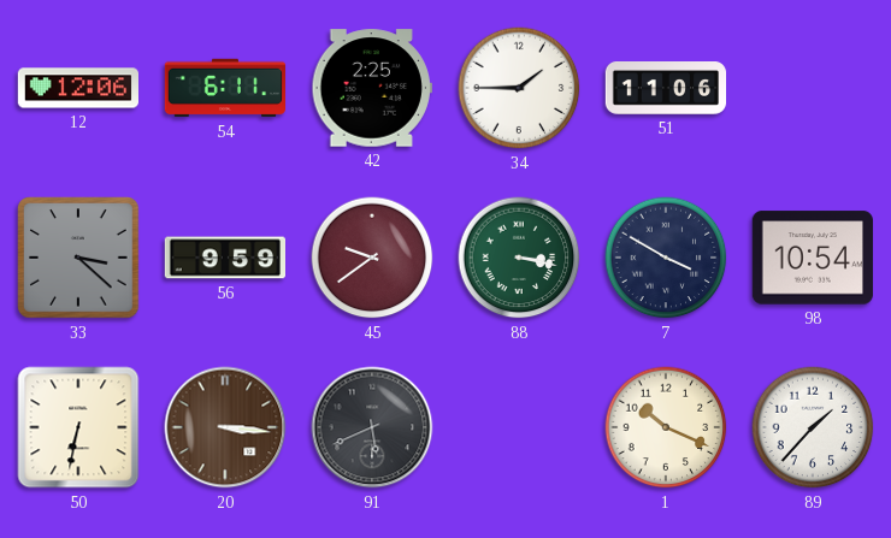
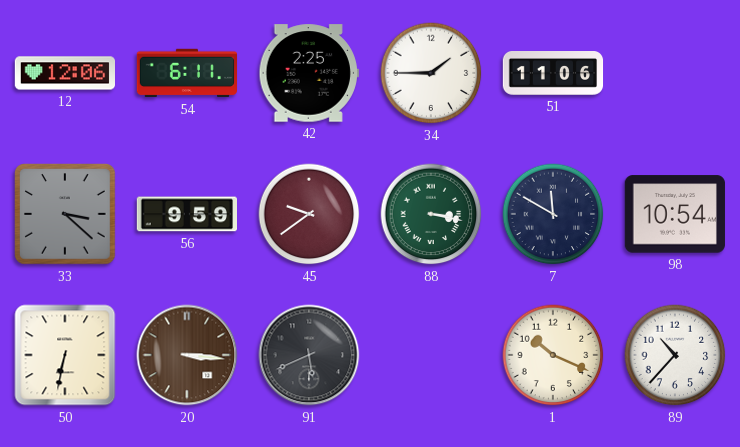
7: 3:50 -> 11:50 (553, 214)
89: 1:37 -> 10:37 (675, 355)
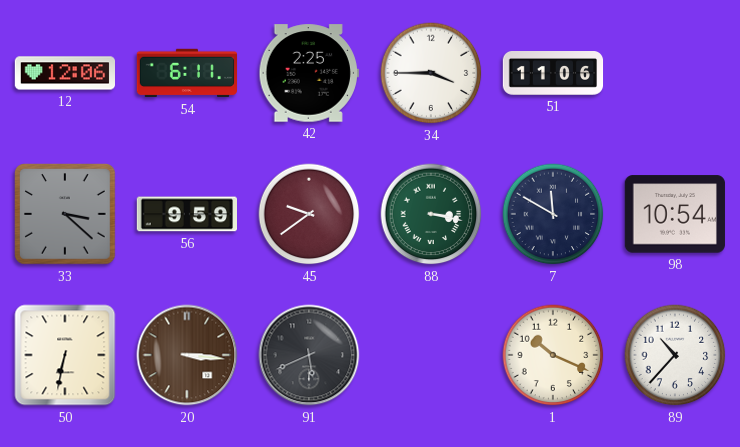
34: 1:45 -> 3:45 (431, 73)
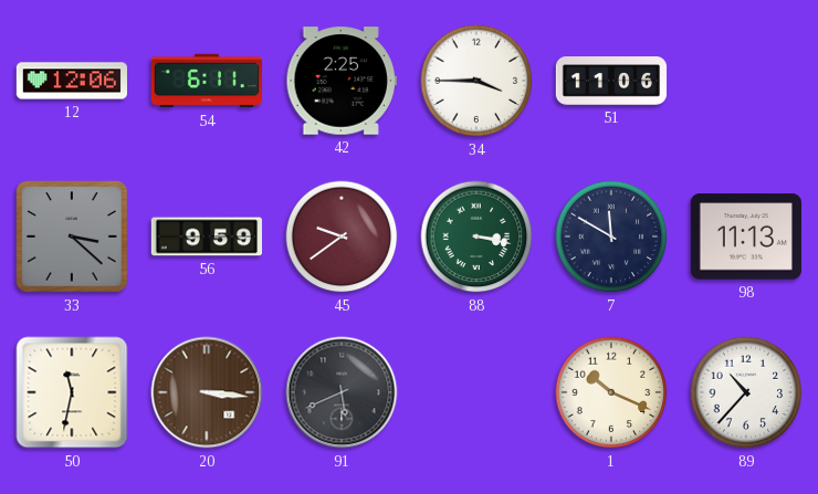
98: 10:54 -> 11:13 (745, 237)
50: 6:32 -> 11:32 (72, 392)
